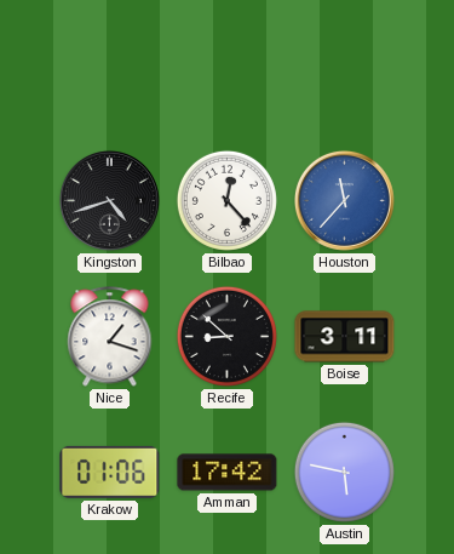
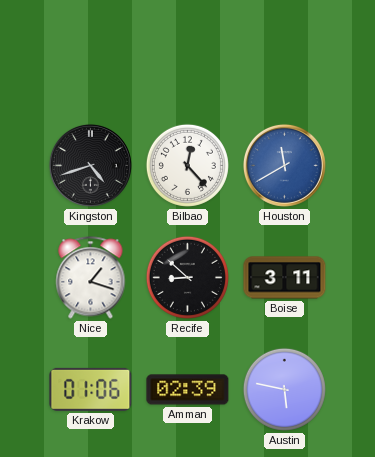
Houston: 11:37 -> 11:40 (284, 165)
Amman: 17:42 -> 02:39 (188, 390)
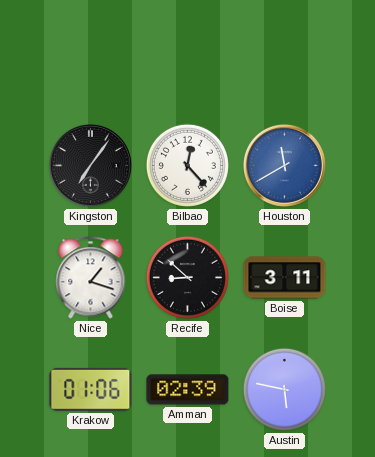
Kingston: 4:42 -> 7:06 (90, 165)
